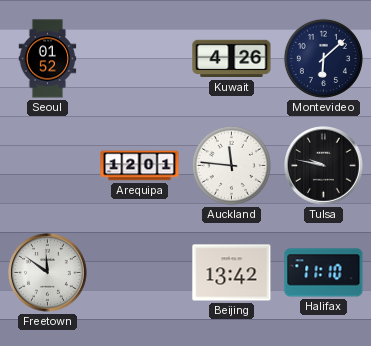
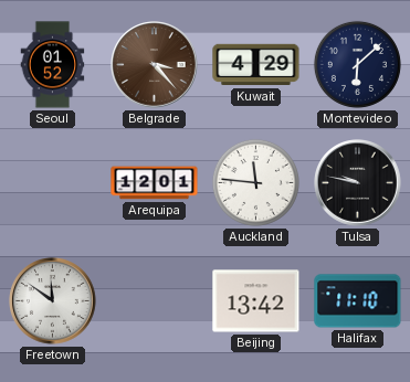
Belgrade: none -> 3:23 (155, 65)
Kuwait: 4:26 -> 4:29 (256, 65)
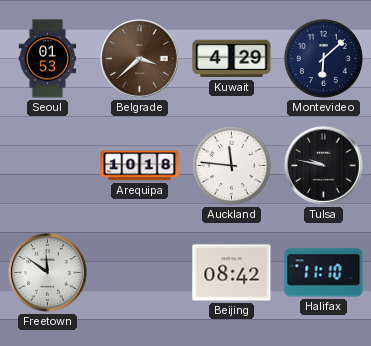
Seoul: 01:52 -> 01:53 (48, 59)
Belgrade: 3:23 -> 3:38 (140, 59)
Arequipa: 12:01 -> 10:18 (140, 166)
Beijing: 13:42 -> 08:42 (232, 273)
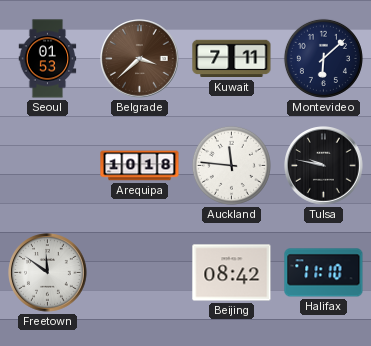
Kuwait: 4:29 -> 7:11 (232, 59)
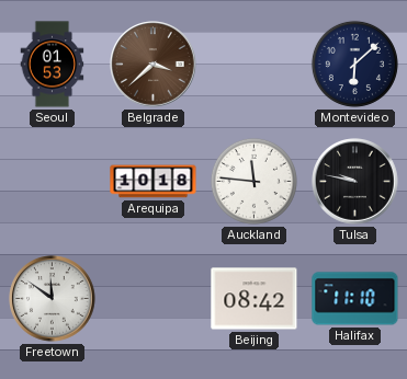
Kuwait: 7:11 -> none (232, 59)
